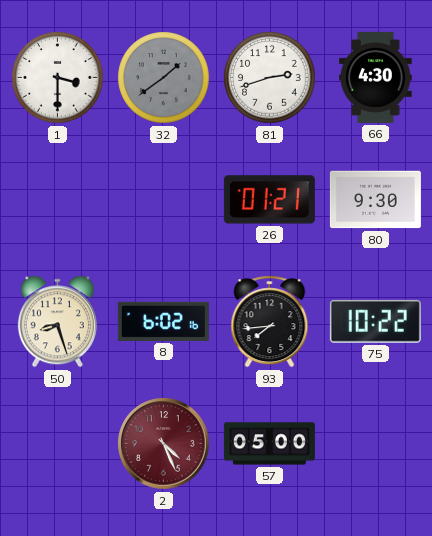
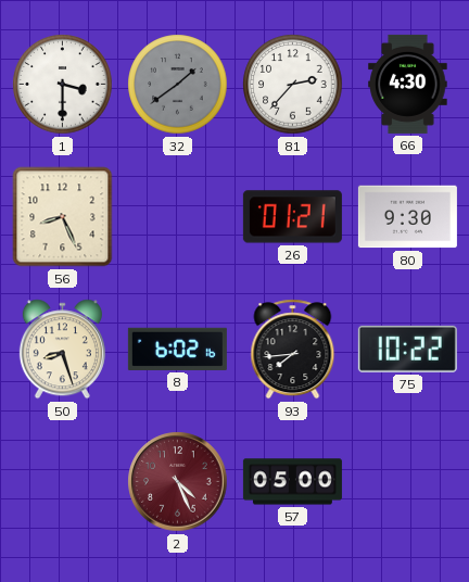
81: 2:42 -> 2:37 (293, 85)
56: none -> 8:26 (63, 217)
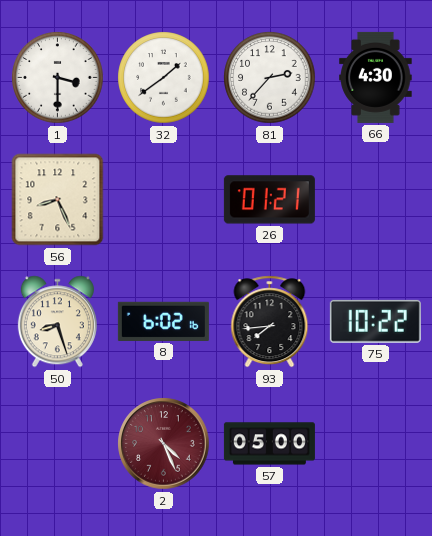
32 dial: grey -> white (164, 78)
80: 9:30 -> none (407, 217)
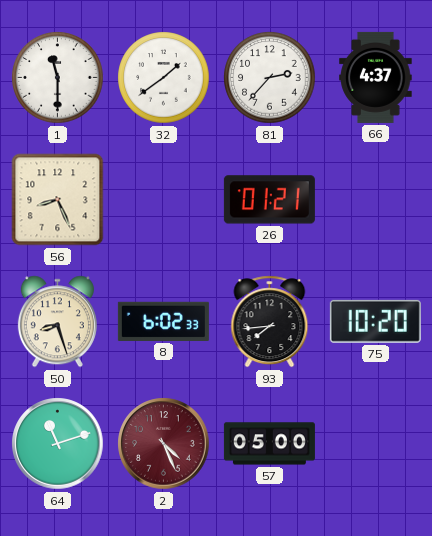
1: 3:30 -> 11:30 (58, 78)
66: 4:30 -> 4:37 (376, 77)
8: 6:02:16 -> 6:02:33 (163, 321)
75: 10:22 -> 10:20 (375, 321)
64: none -> 11:12 (58, 444)
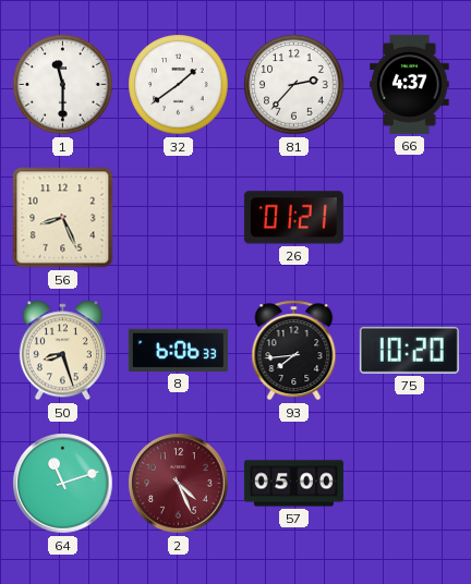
8: 6:02 -> 6:06 (178, 350)
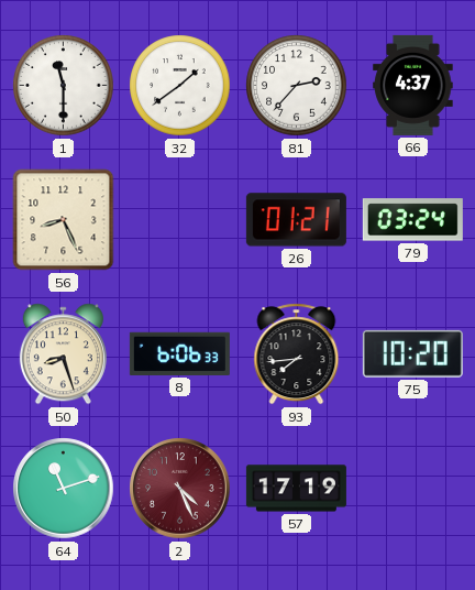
79: none -> 03:24 (412, 220)
57: 05:00 -> 17:19 (296, 489)
